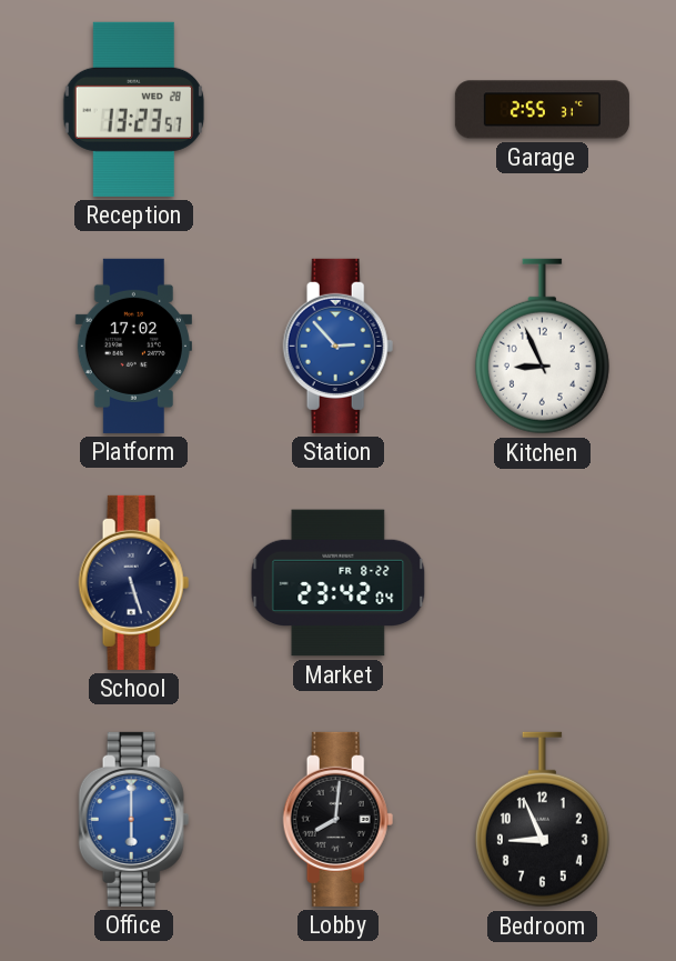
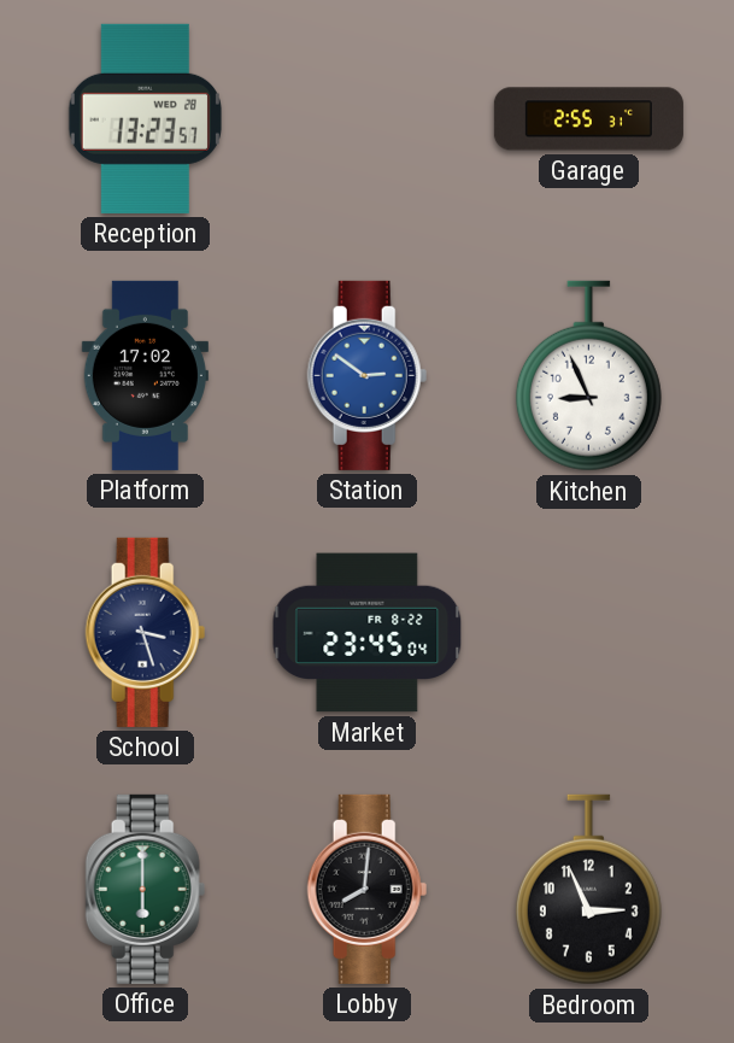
Station: 2:53 -> 2:51 (368, 375)
School: 5:27 -> 3:27 (146, 632)
Market: 23:42 -> 23:45 (368, 633)
Office dial: blue -> green (146, 889)
Bedroom: 8:56 -> 2:56 (588, 890)
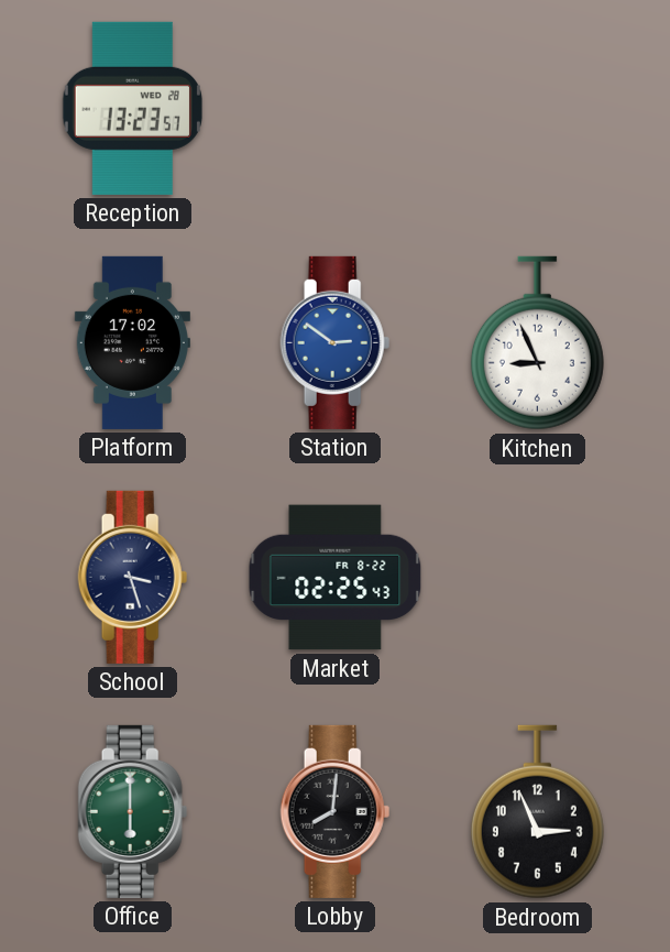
Garage: 2:55 -> none (588, 119)
Market: 23:45 -> 02:25 (336, 578)
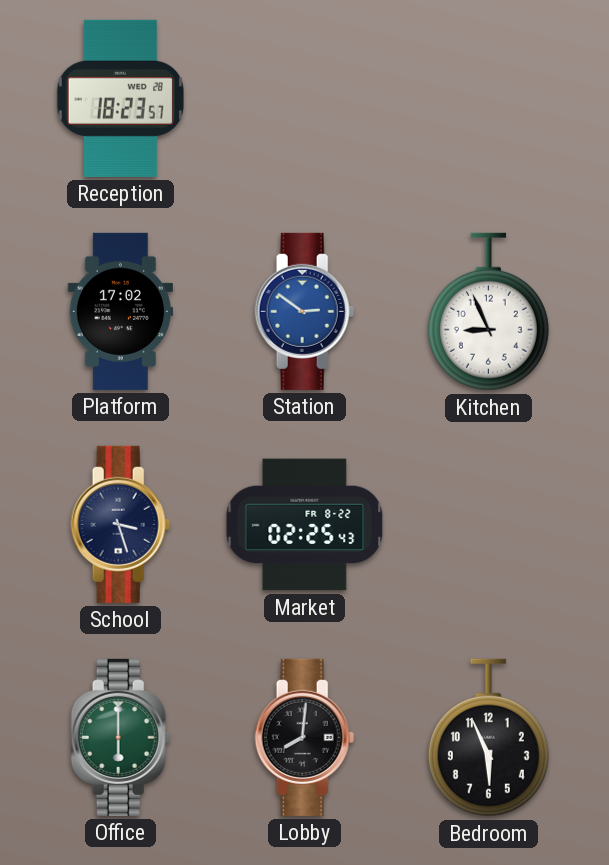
Reception: 13:23 -> 18:23 (120, 98)
Bedroom: 2:56 -> 5:56 (488, 738)
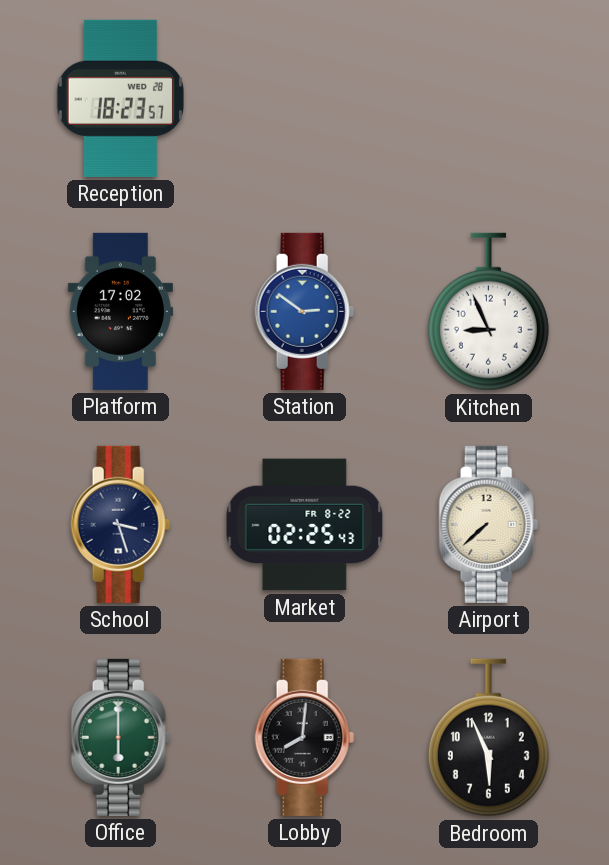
Airport: none -> 7:38 (489, 524)
